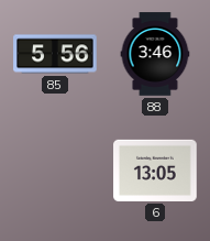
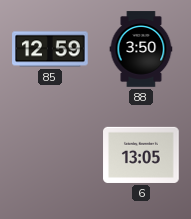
85: 5:56 -> 12:59 (50, 49)
88: 3:46 -> 3:50 (141, 49)
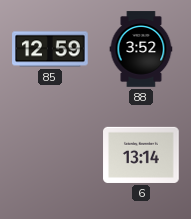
88: 3:50 -> 3:52 (141, 49)
6: 13:05 -> 13:14 (141, 155)
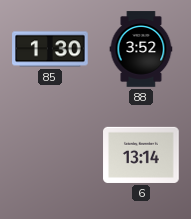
85: 12:59 -> 1:30 (50, 49)
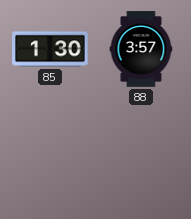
88: 3:52 -> 3:57 (141, 49)
6: 13:14 -> none (141, 155)
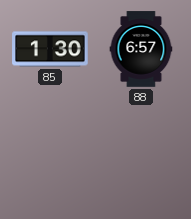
88: 3:57 -> 6:57 (141, 49)
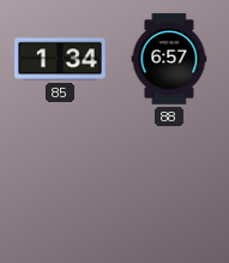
85: 1:30 -> 1:34 (60, 59)
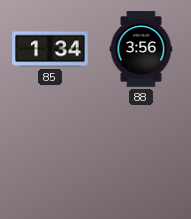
88: 6:57 -> 3:56 (141, 49)
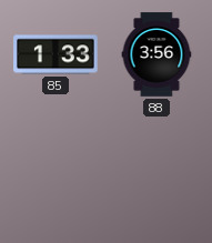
85: 1:34 -> 1:33 (55, 54)
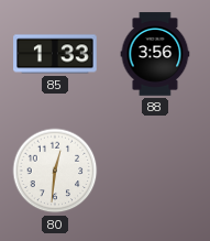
80: none -> 12:31 (55, 171)
